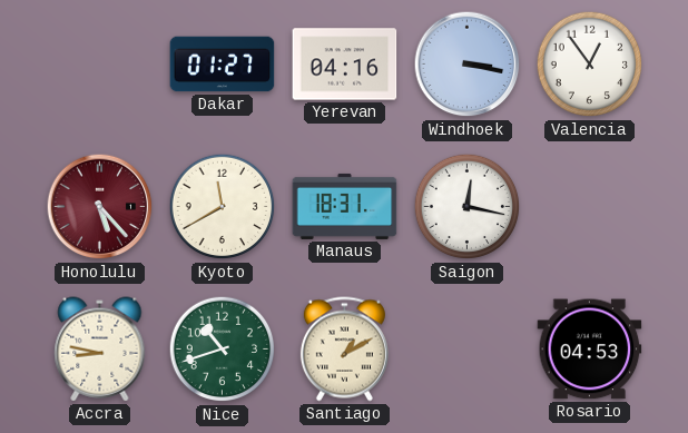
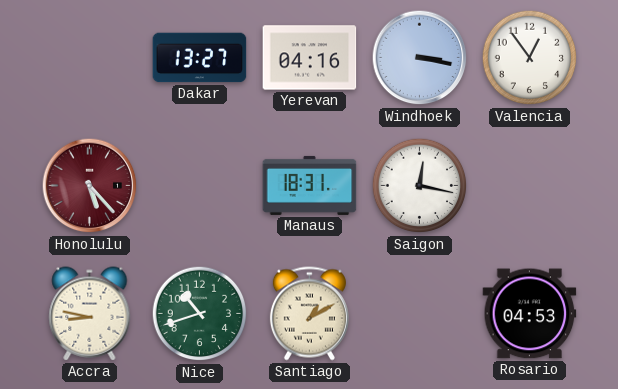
Dakar: 01:27 -> 13:27 (200, 58)
Kyoto: 11:40 -> none (223, 207)
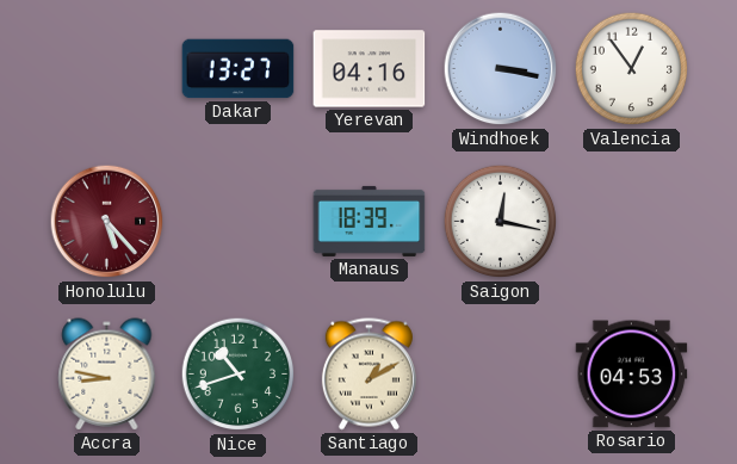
Manaus: 18:31 -> 18:39 (370, 221)
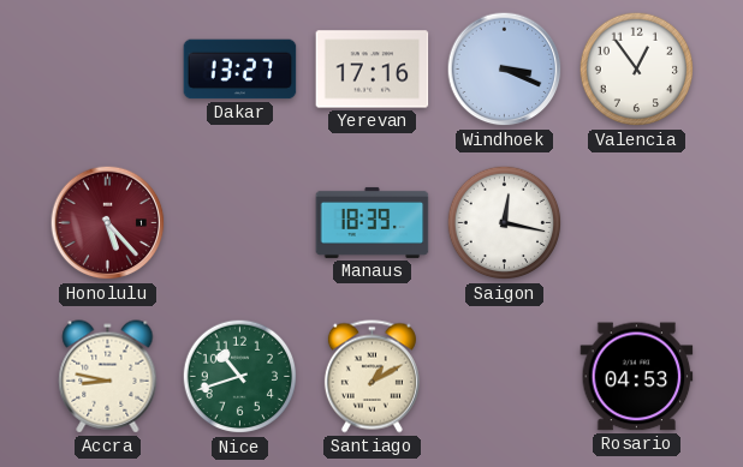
Yerevan: 04:16 -> 17:16 (373, 70)
Windhoek: 3:17 -> 3:19 (505, 70)
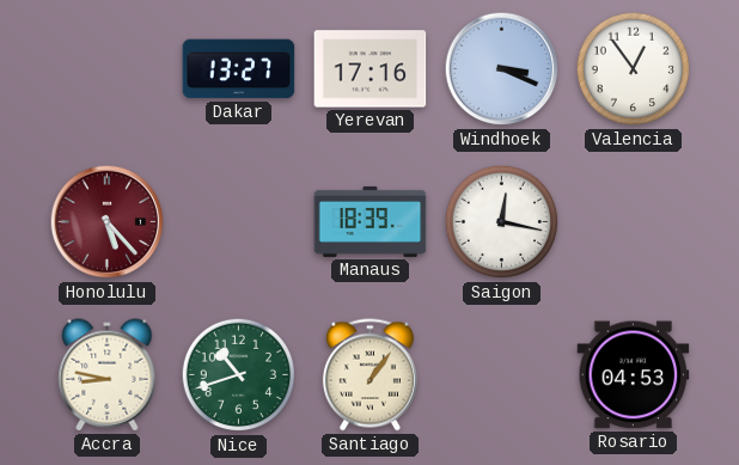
Santiago: 1:10 -> 1:06 (369, 375)
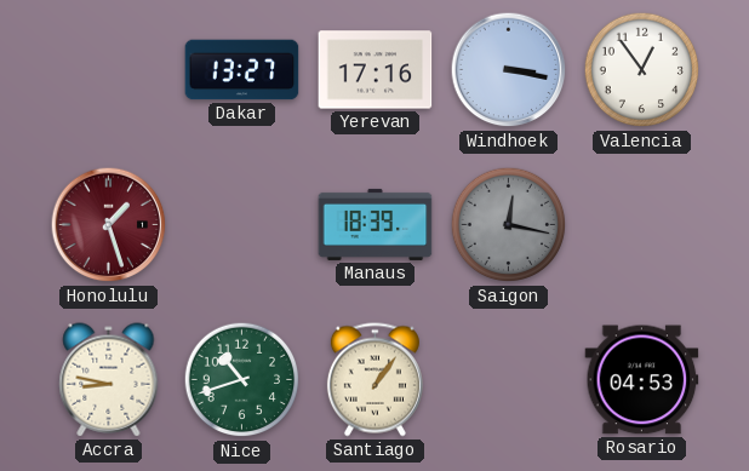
Windhoek: 3:19 -> 3:17 (509, 70)
Honolulu: 5:23 -> 1:27 (109, 225)
Saigon dial: white -> grey (509, 225)
